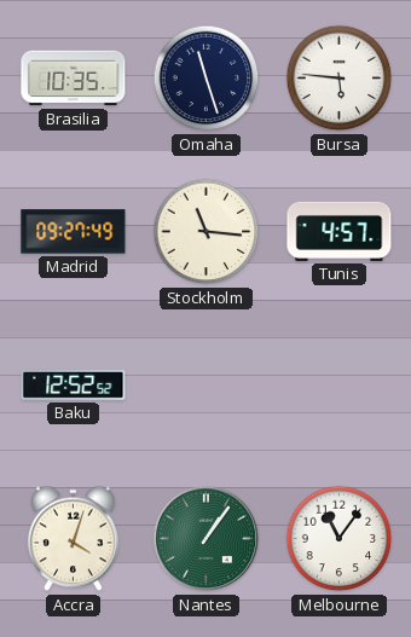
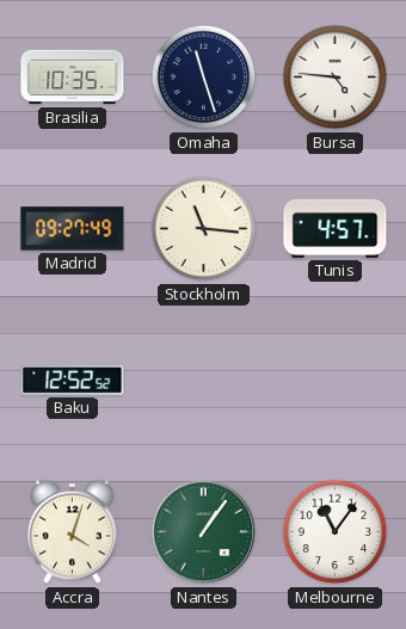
Bursa: 5:46 -> 4:46 (336, 78)
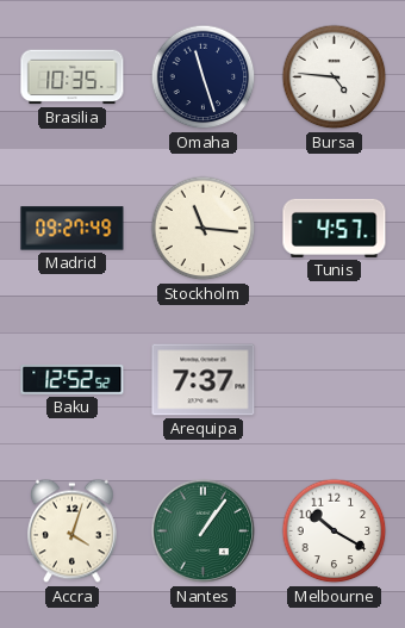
Arequipa: none -> 7:37 (204, 380)
Melbourne: 11:06 -> 10:20 (335, 531)
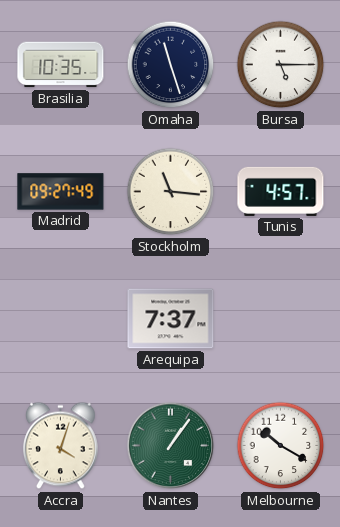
Bursa: 4:46 -> 5:15 (281, 65)
Baku: 12:52 -> none (73, 379)
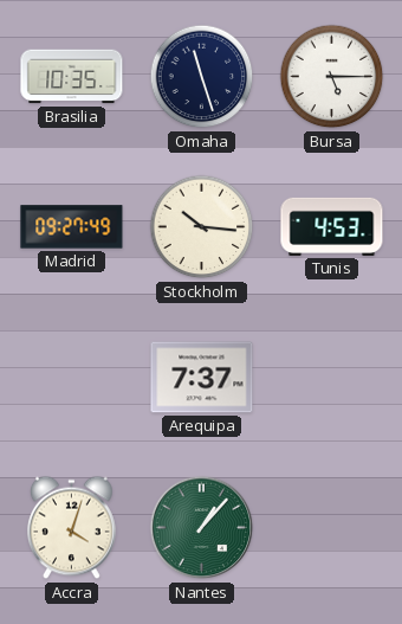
Stockholm: 11:16 -> 10:16 (202, 227)
Tunis: 4:57 -> 4:53 (332, 226)
Nantes: 1:06 -> 1:07 (202, 528)
Melbourne: 10:20 -> none (281, 446)
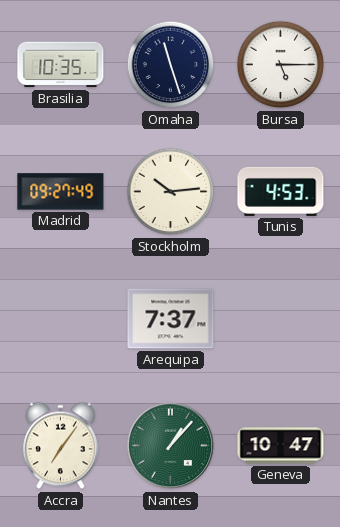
Stockholm: 10:16 -> 10:14 (171, 192)
Accra: 4:03 -> 7:06 (61, 446)
Geneva: none -> 10:47 (281, 446)
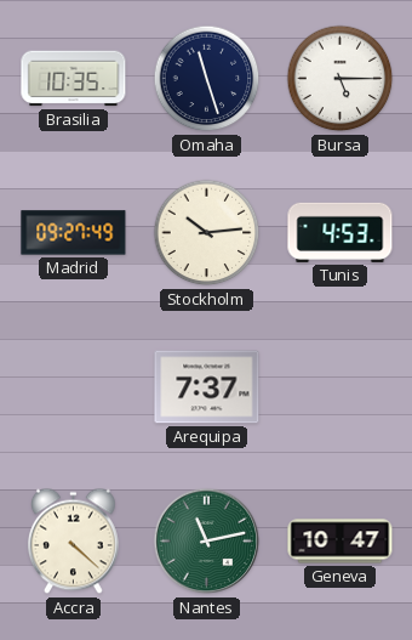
Accra: 7:06 -> 4:22 (74, 542)
Nantes: 1:07 -> 11:13 (207, 542)
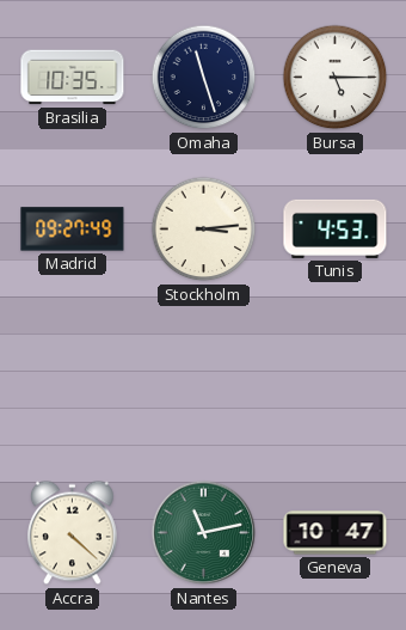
Stockholm: 10:14 -> 3:14 (204, 230)
Arequipa: 7:37 -> none (207, 387)
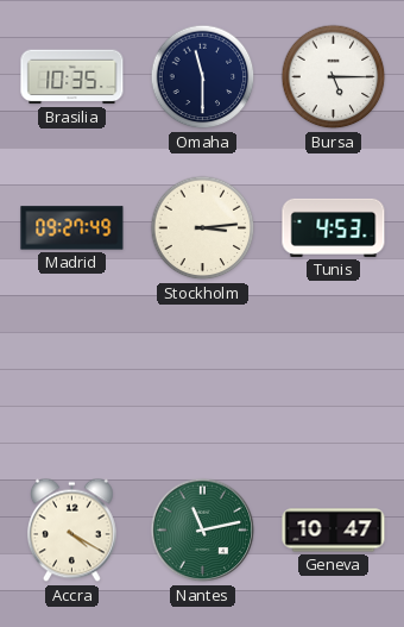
Omaha: 11:27 -> 11:30 (203, 77)
Accra: 4:22 -> 4:20 (72, 531)
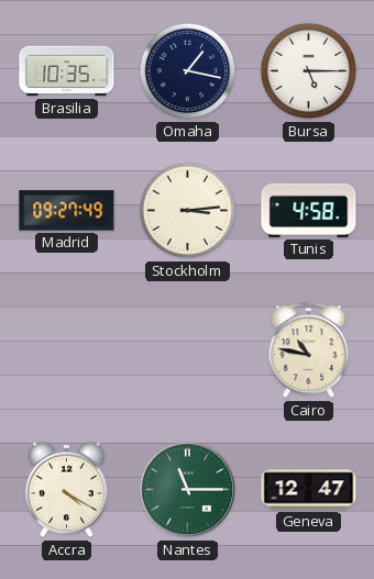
Omaha: 11:30 -> 1:17 (188, 71)
Tunis: 4:53 -> 4:58 (309, 210)
Cairo: none -> 10:47 (309, 350)
Nantes: 11:13 -> 11:15 (188, 490)
Geneva: 10:47 -> 12:47 (309, 490)
